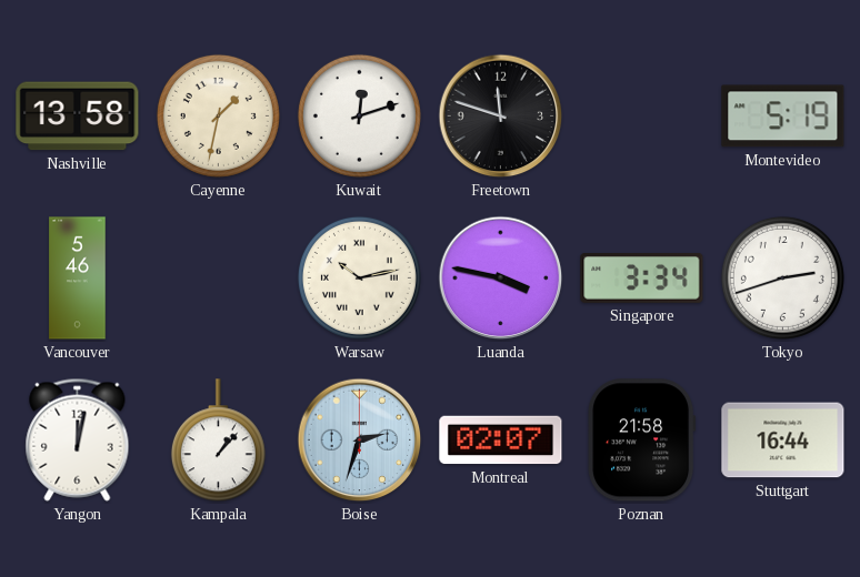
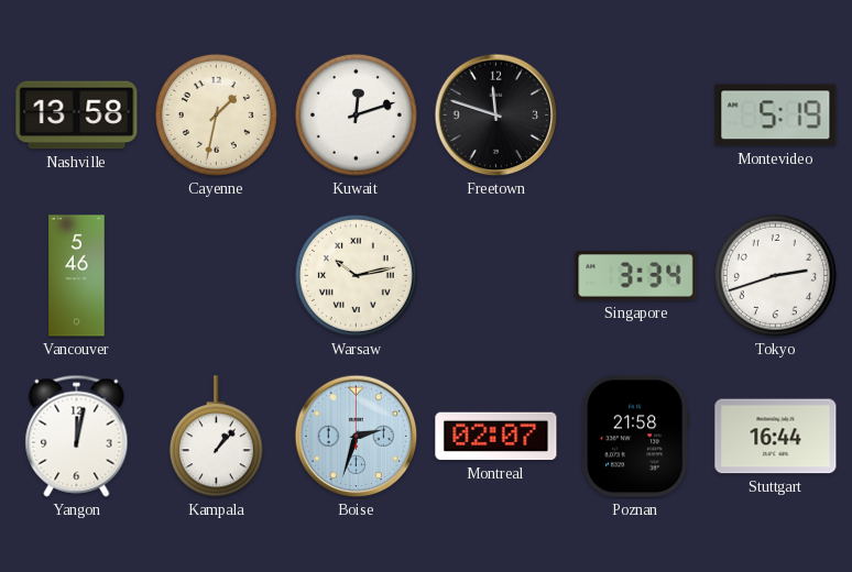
Luanda: 3:47 -> none (501, 279)
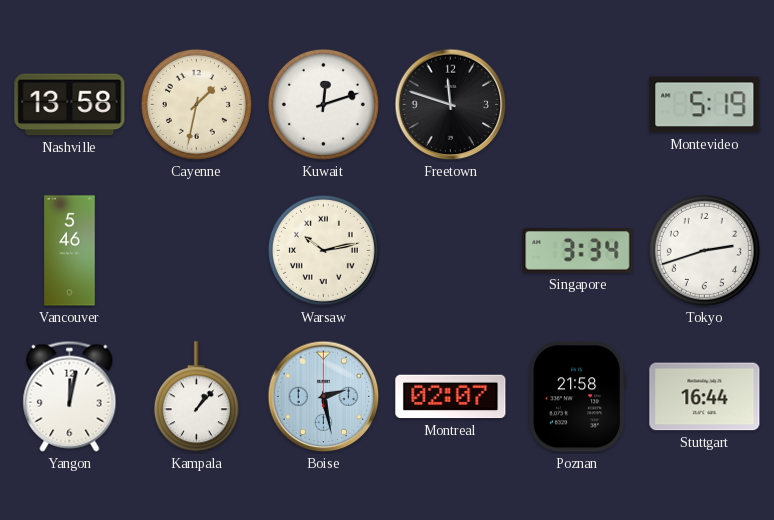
Boise: 2:33 -> 2:28 (324, 397)
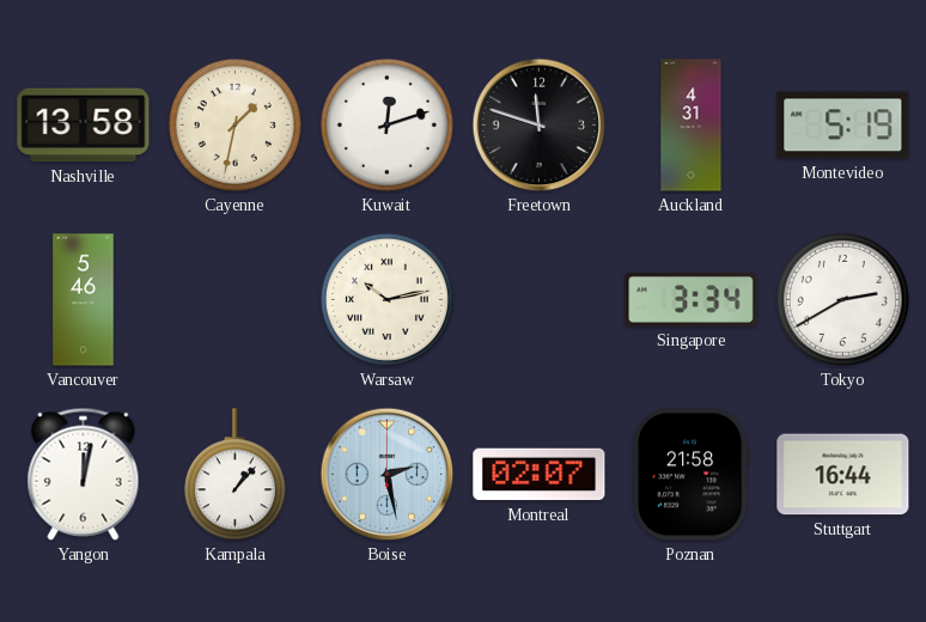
Auckland: none -> 4:31 (692, 126)
Tokyo: 2:42 -> 2:40 (842, 299)
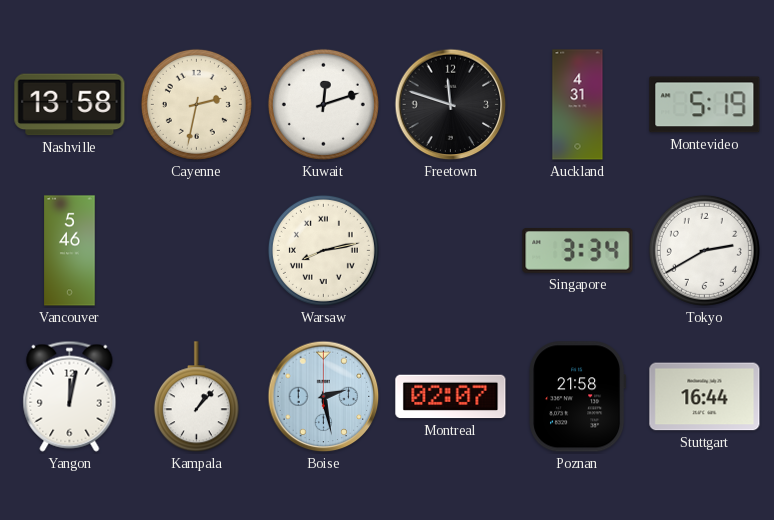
Cayenne: 1:32 -> 2:32 (196, 104)
Warsaw: 10:13 -> 8:13 (323, 250)
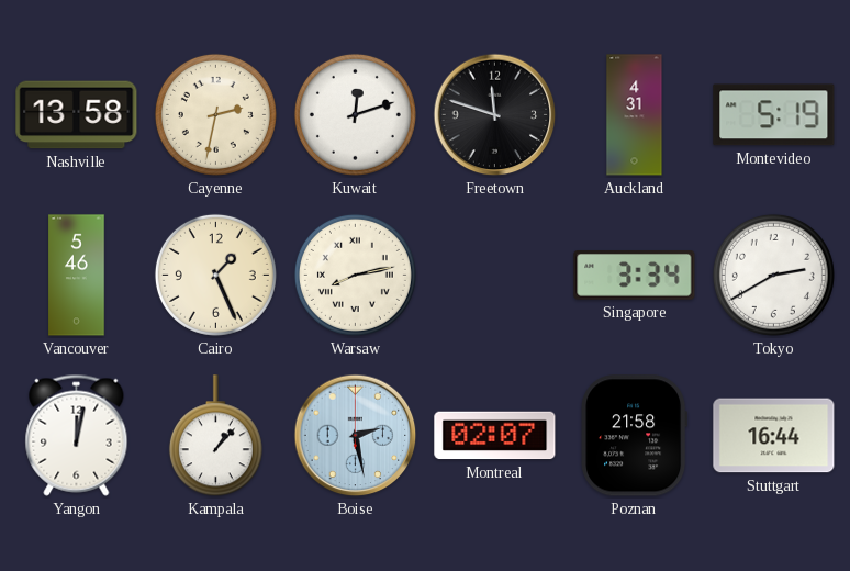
Cairo: none -> 1:26 (215, 275)
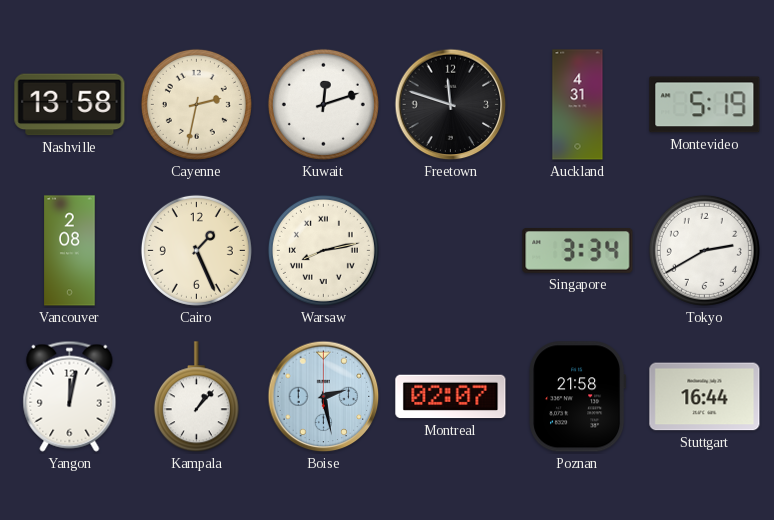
Vancouver: 5:46 -> 2:08 (70, 251)
